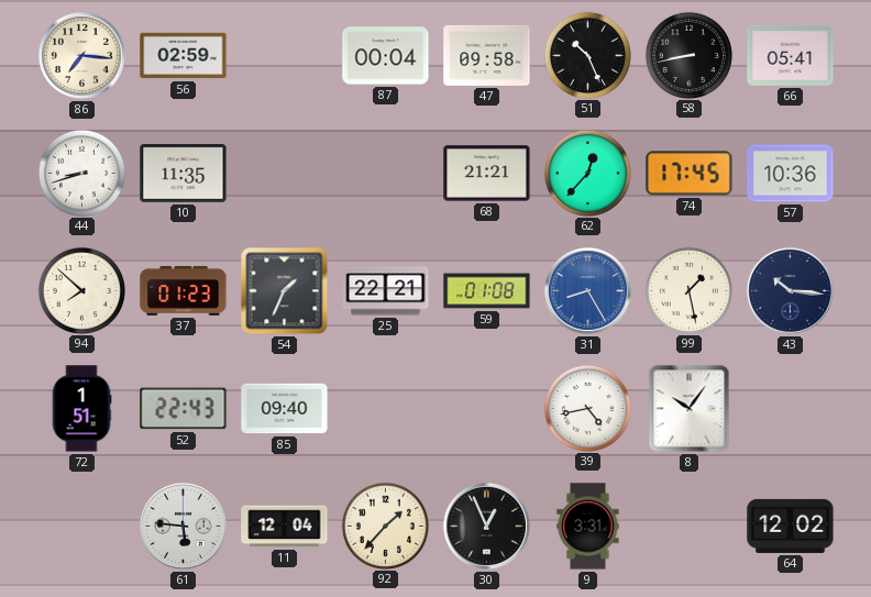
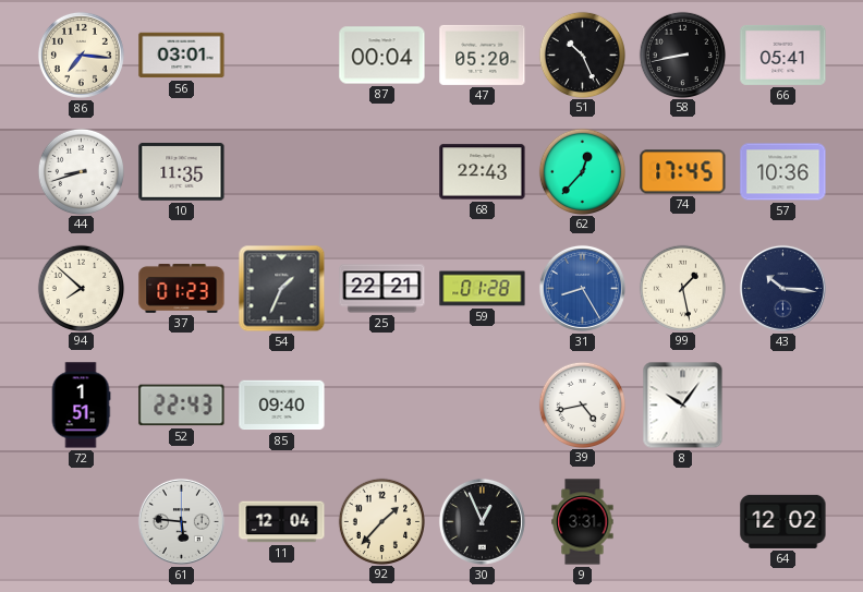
56: 02:59 -> 03:01 (182, 56)
47: 09:58 -> 05:20 (483, 55)
68: 21:21 -> 22:43 (483, 172)
59: 01:08 -> 01:28 (483, 289)
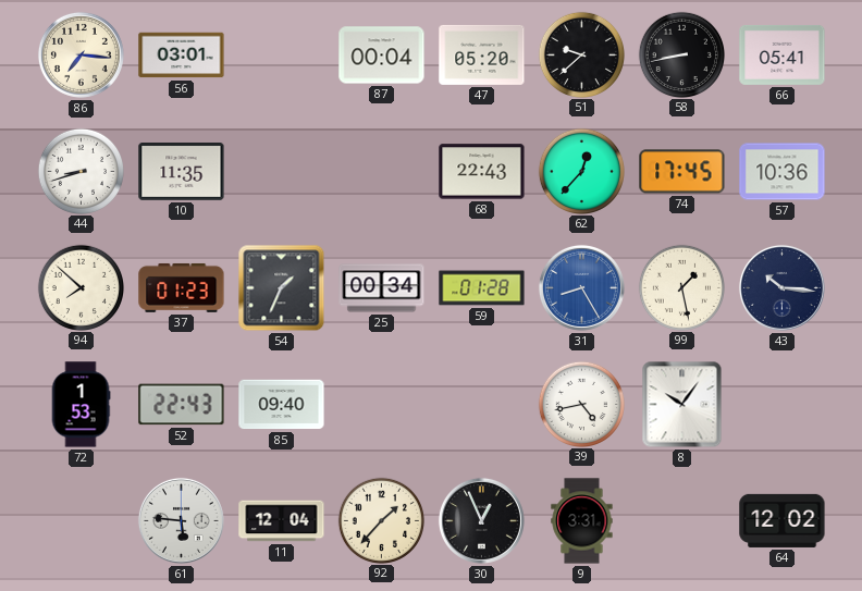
51: 10:26 -> 9:38 (581, 54)
25: 22:21 -> 00:34 (382, 288)
72: 1:51 -> 1:53 (81, 405)
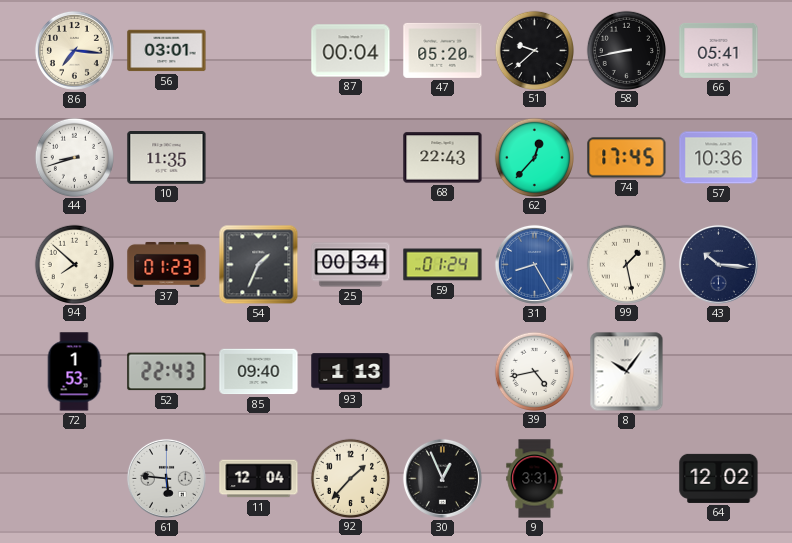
59: 01:28 -> 01:24 (443, 265)
93: none -> 1:13 (351, 372)
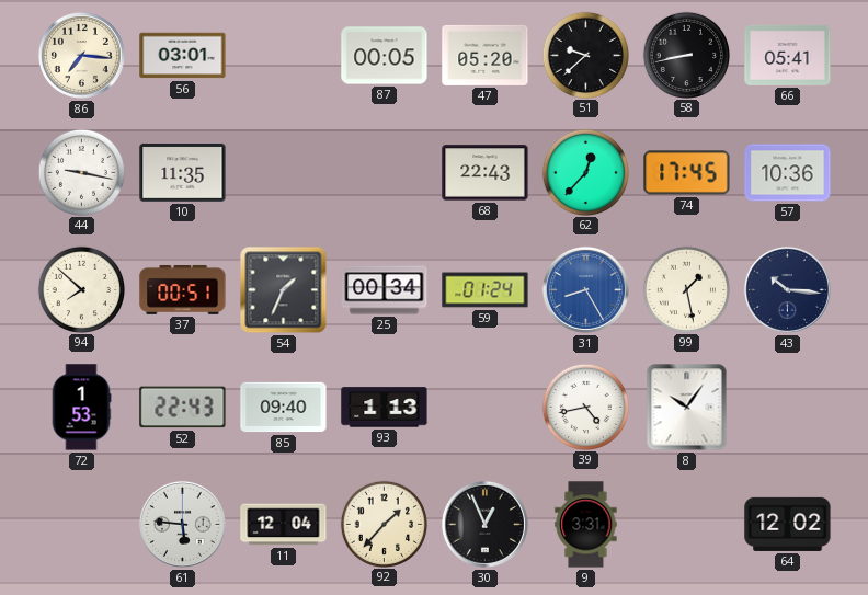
87: 00:04 -> 00:05 (385, 56)
44: 8:42 -> 9:17 (81, 172)
37: 01:23 -> 00:51 (183, 289)
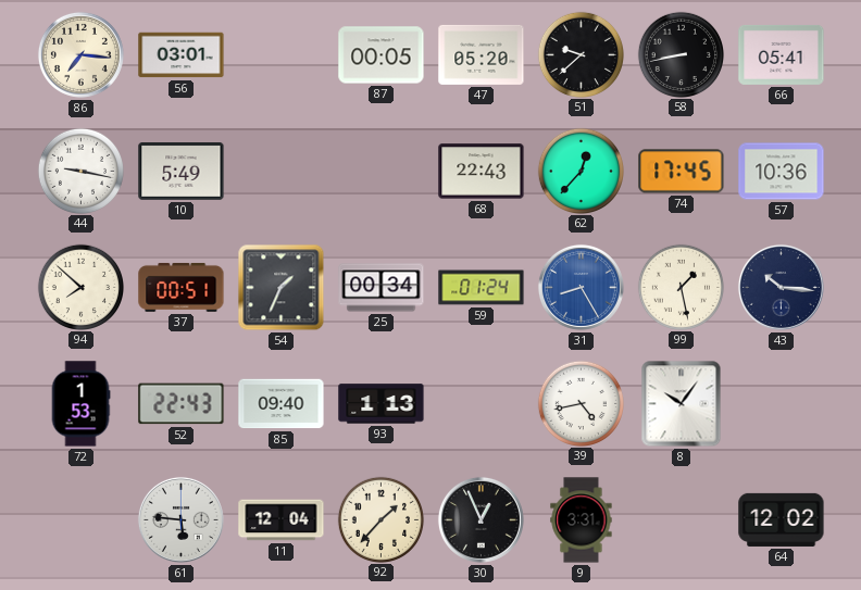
10: 11:35 -> 5:49 (182, 172)
